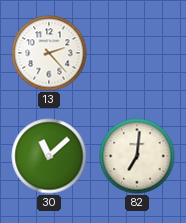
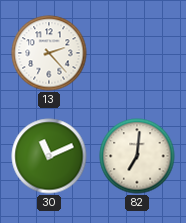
30: 11:08 -> 11:11 (49, 156)
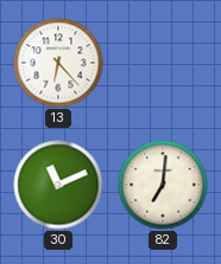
13: 2:23 -> 6:23 (58, 63)
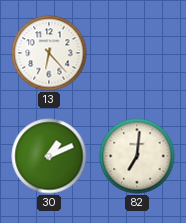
30: 11:11 -> 1:11 (49, 156)
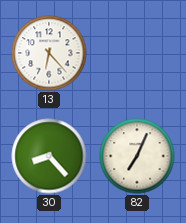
30: 1:11 -> 8:23 (49, 156)
82: 7:01 -> 7:04 (137, 156)
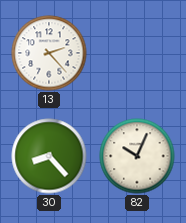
13: 6:23 -> 2:23 (49, 53)
82: 7:04 -> 10:04 (137, 156)
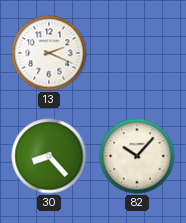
13: 2:23 -> 2:19 (49, 53)
82: 10:04 -> 10:07 (137, 156)
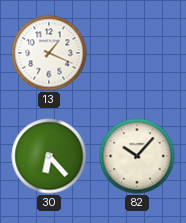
13: 2:19 -> 1:19 (49, 53)
30: 8:23 -> 6:23 (49, 156)
